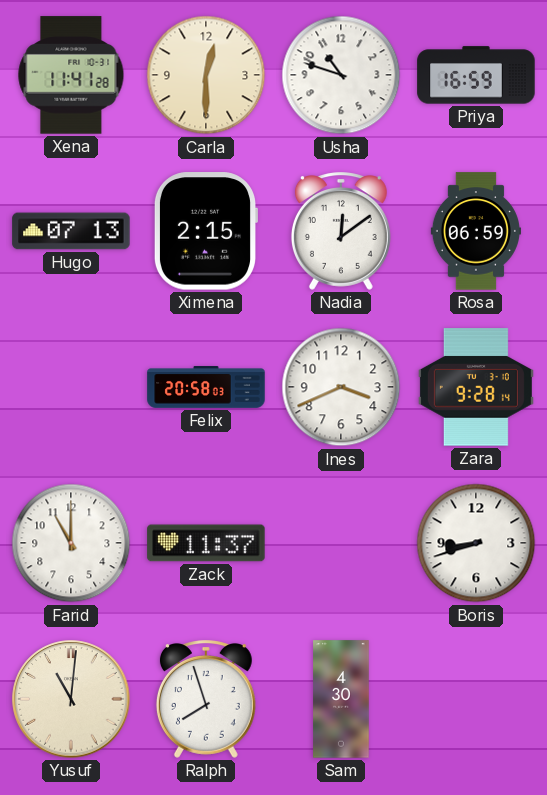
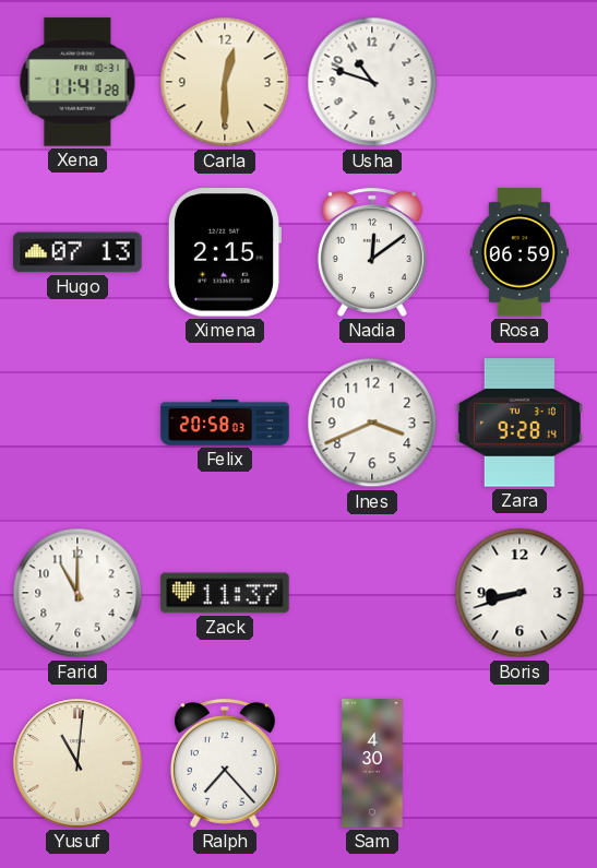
Priya: 16:59 -> none (476, 75)
Ralph: 7:57 -> 7:23 (225, 763)
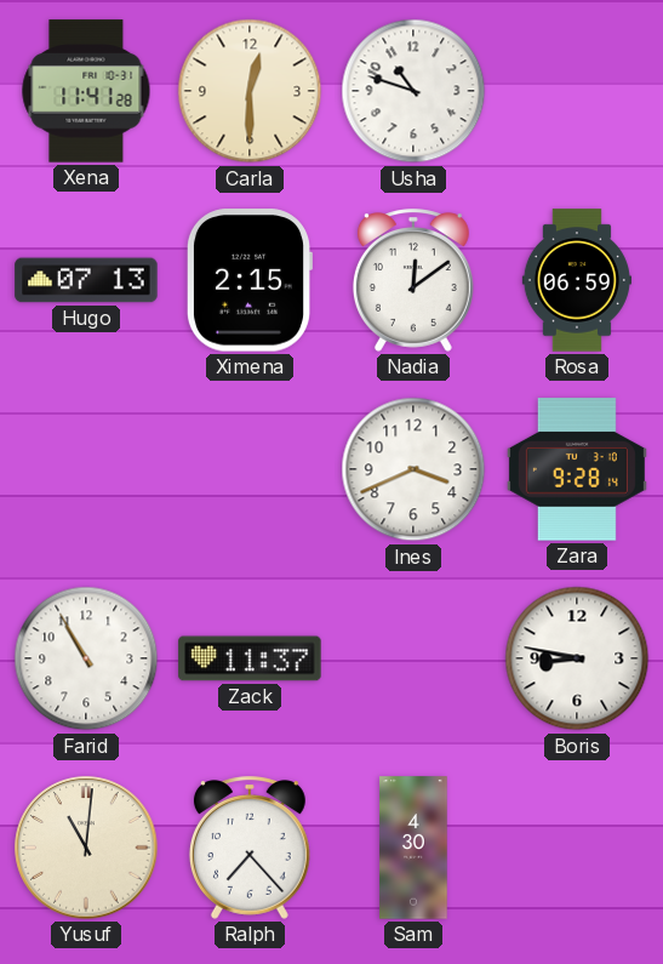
Felix: 20:58 -> none (225, 423)
Farid: 11:00 -> 10:55 (86, 658)
Boris: 8:42 -> 8:47 (577, 658)
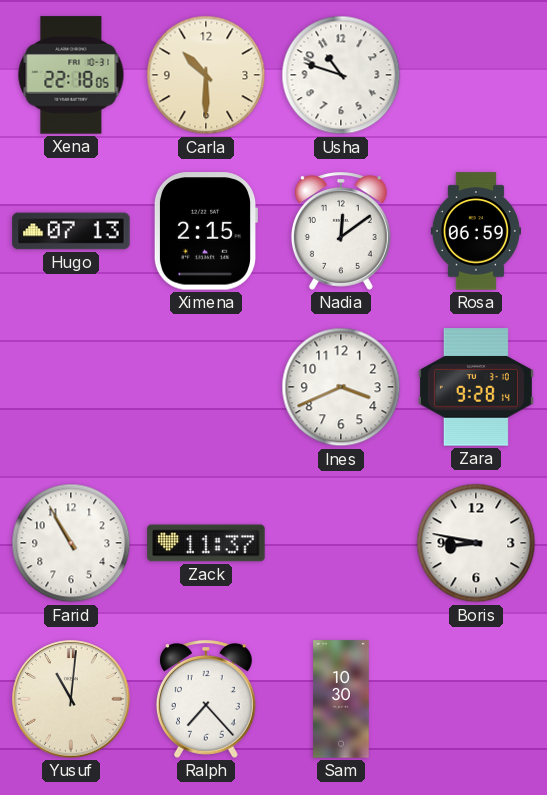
Xena: 11:41 -> 22:18 (71, 75)
Carla: 12:30 -> 10:30 (206, 75)
Sam: 4:30 -> 10:30 (341, 699)
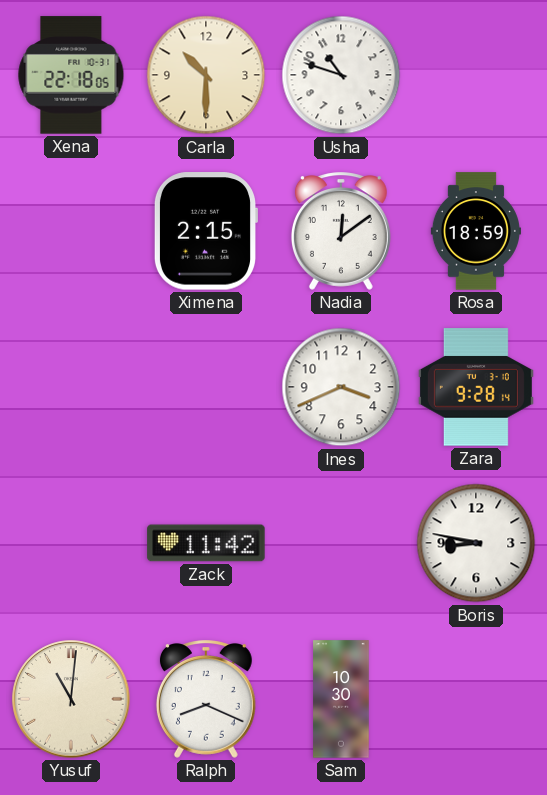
Hugo: 07:13 -> none (71, 231)
Rosa: 06:59 -> 18:59 (476, 231)
Farid: 10:55 -> none (71, 543)
Zack: 11:37 -> 11:42 (206, 543)
Ralph: 7:23 -> 8:19 (206, 699)
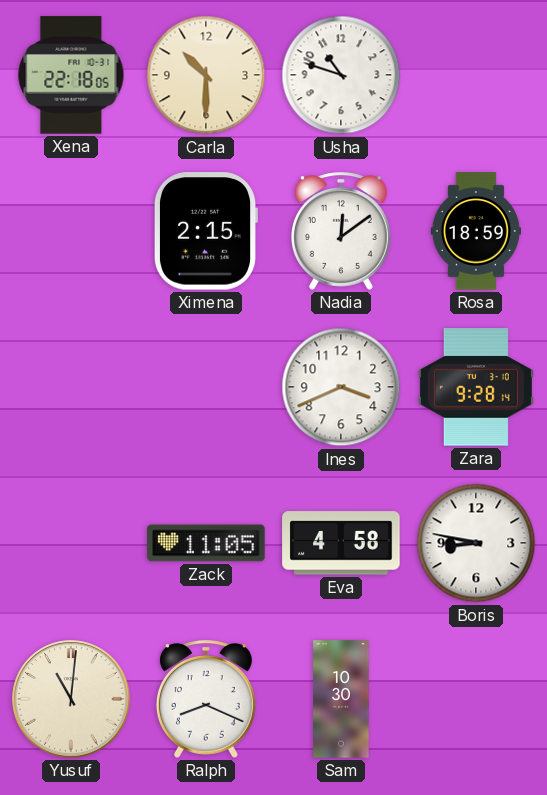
Zack: 11:42 -> 11:05 (206, 543)
Eva: none -> 4:58 (341, 543)
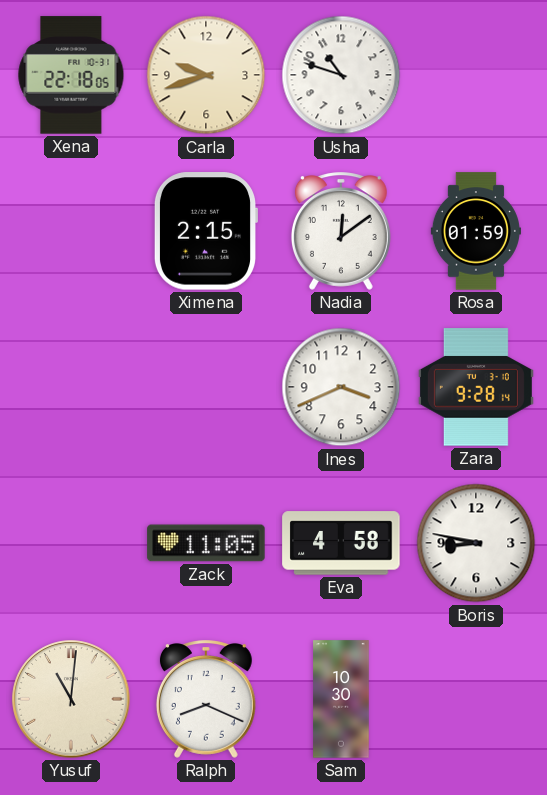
Carla: 10:30 -> 9:42 (206, 75)
Rosa: 18:59 -> 01:59 (476, 231)
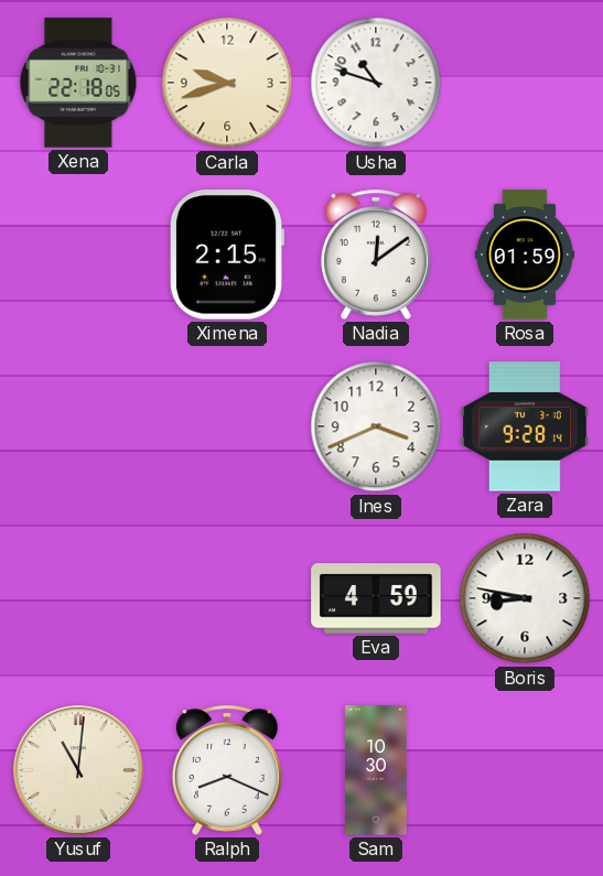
Zack: 11:05 -> none (206, 543)
Eva: 4:58 -> 4:59 (376, 598)
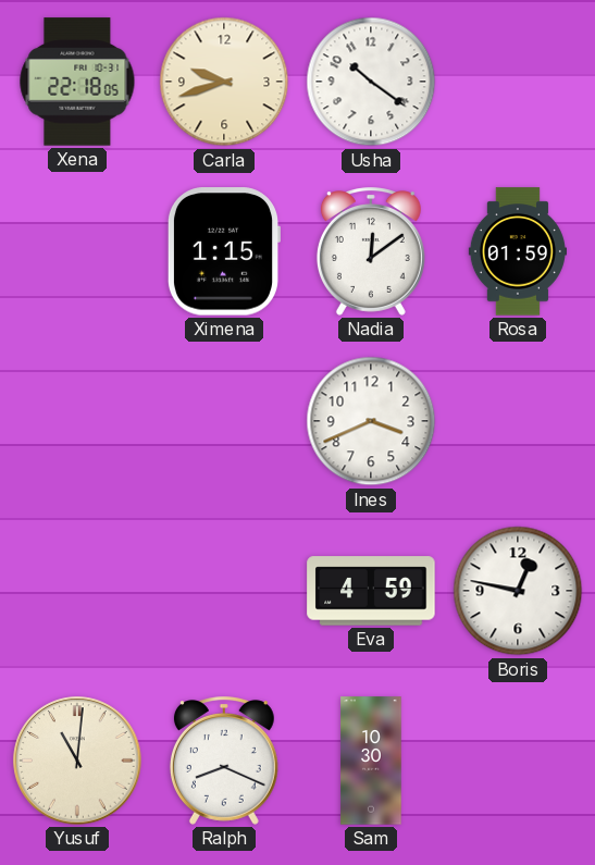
Usha: 10:48 -> 10:21 (371, 82)
Ximena: 2:15 -> 1:15 (223, 251)
Zara: 9:28 -> none (525, 426)
Boris: 8:47 -> 12:47 (518, 591)
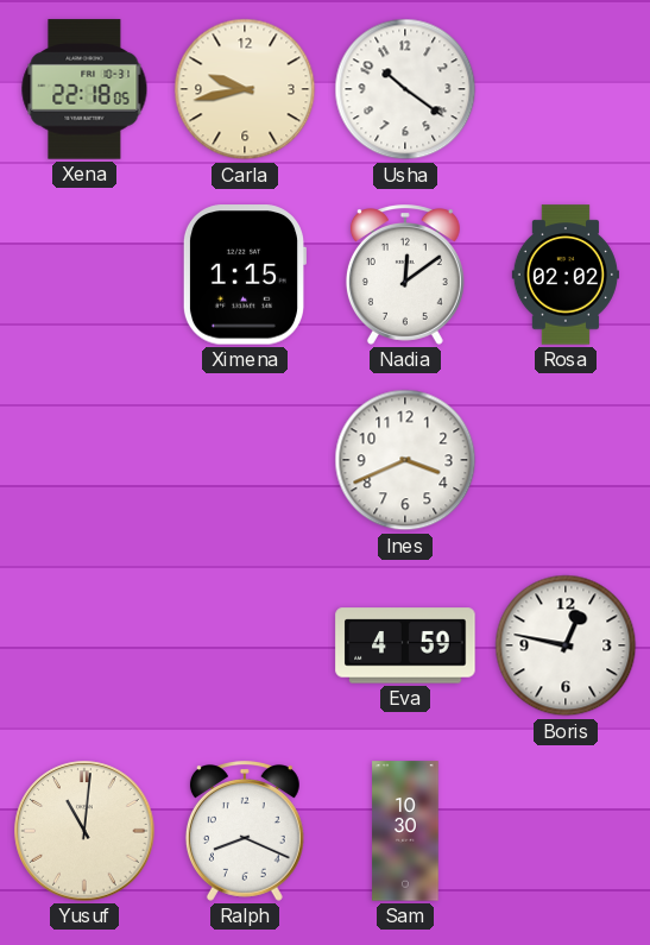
Carla: 9:42 -> 9:43 (245, 89)
Rosa: 01:59 -> 02:02 (566, 275)
